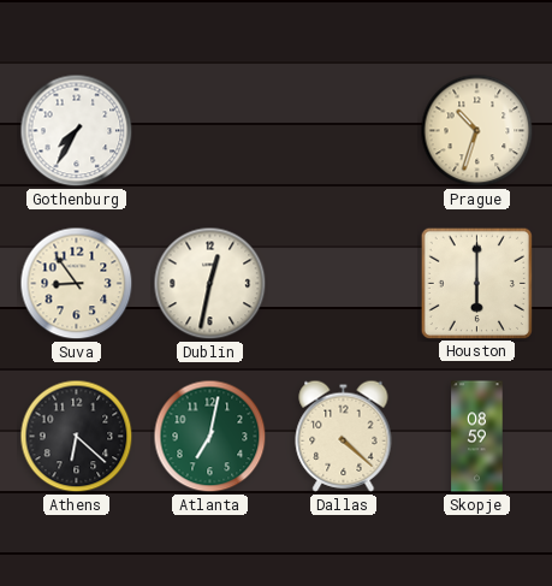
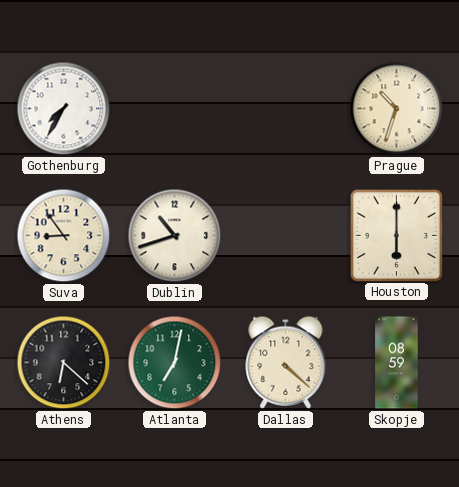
Dublin: 12:32 -> 10:42 (175, 236)
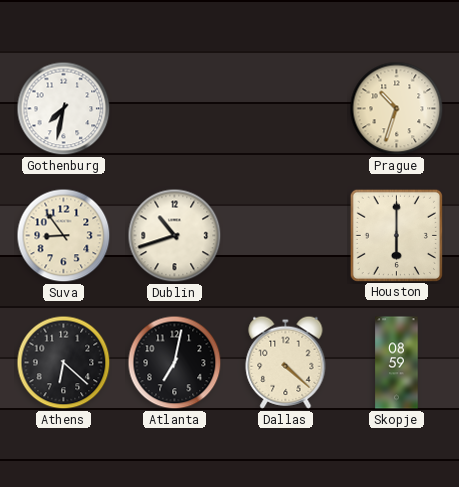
Gothenburg: 7:35 -> 7:32 (64, 109)
Atlanta dial: green -> black (175, 363)
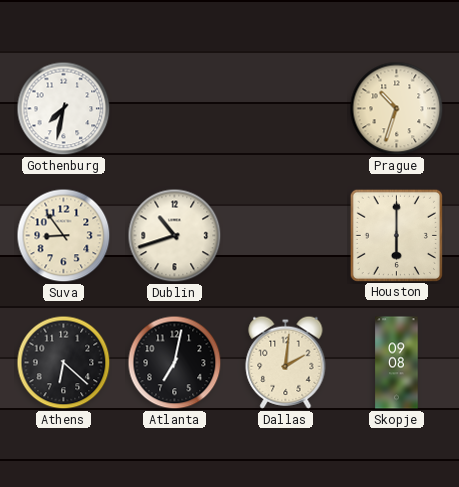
Dallas: 4:22 -> 2:01 (286, 362)
Skopje: 08:59 -> 09:08 (397, 363)
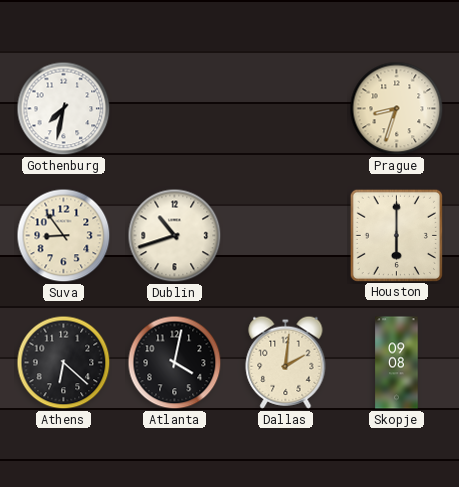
Prague: 10:33 -> 8:33 (397, 109)
Atlanta: 7:02 -> 4:02 (175, 363)
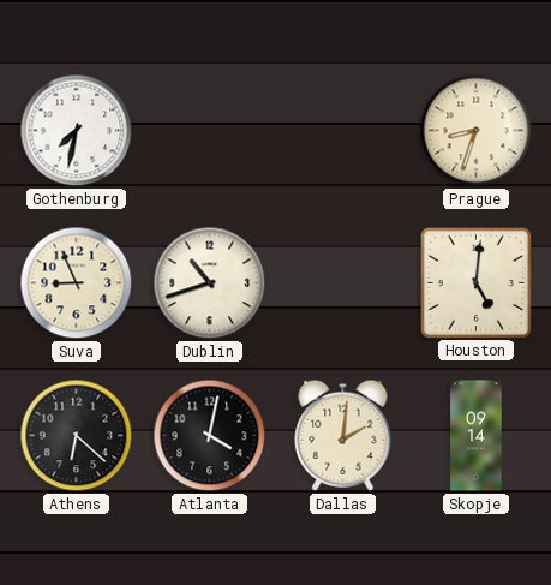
Suva: 8:54 -> 8:56 (77, 283)
Houston: 6:00 -> 5:01 (475, 282)
Skopje: 09:08 -> 09:14 (477, 436)
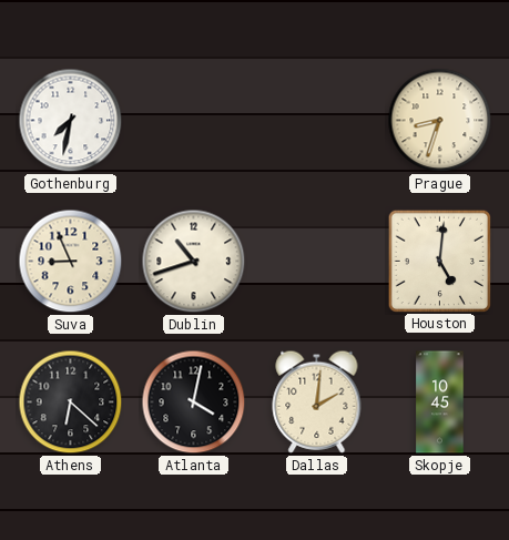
Skopje: 09:14 -> 10:45 (440, 403)
